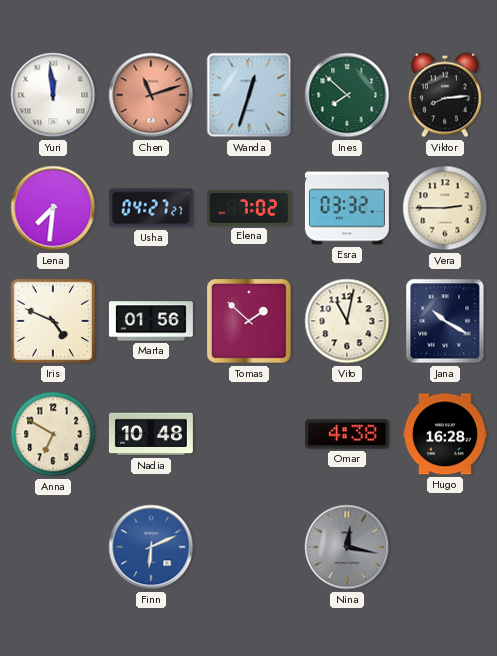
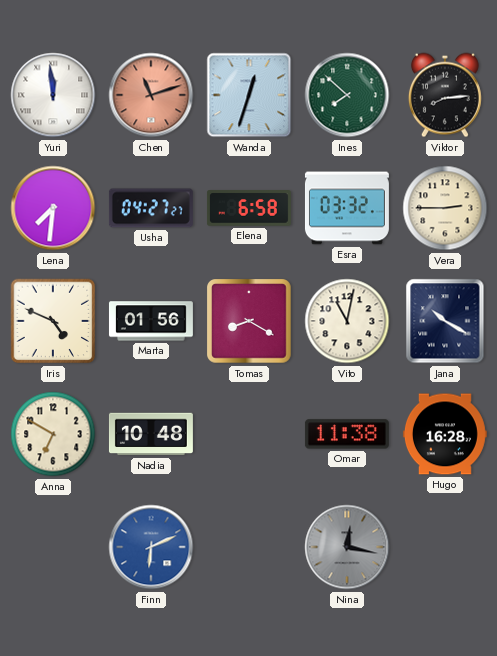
Elena: 7:02 -> 6:58 (249, 208)
Tomas: 1:52 -> 8:20 (249, 321)
Omar: 4:38 -> 11:38 (347, 434)
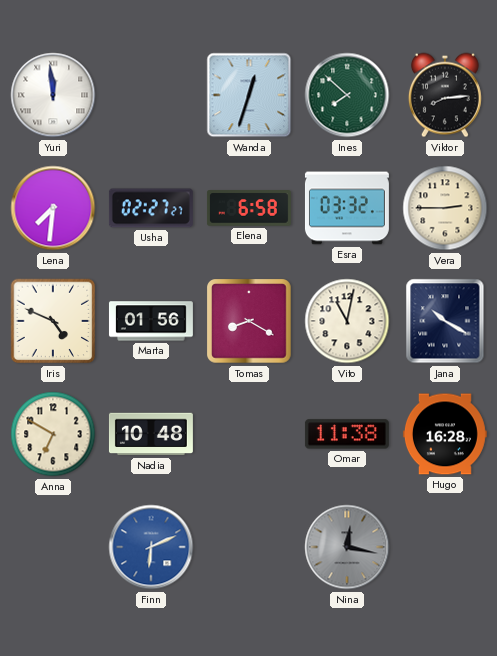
Chen: 11:12 -> none (151, 95)
Usha: 04:27 -> 02:27 (151, 208)
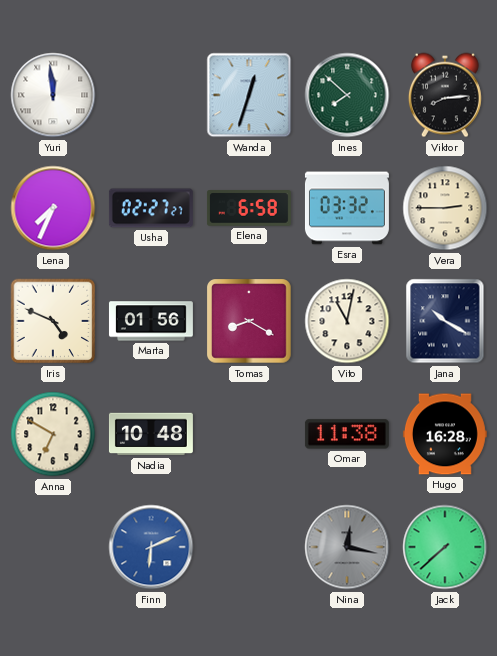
Lena: 7:31 -> 7:34 (53, 208)
Jack: none -> 7:38 (445, 547)
